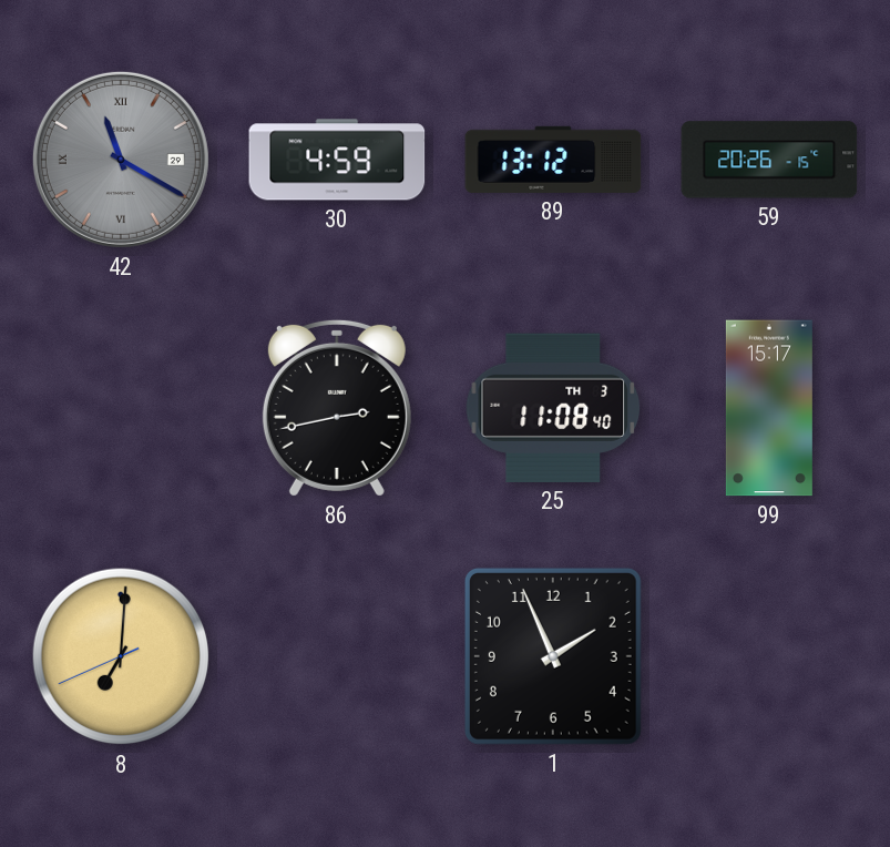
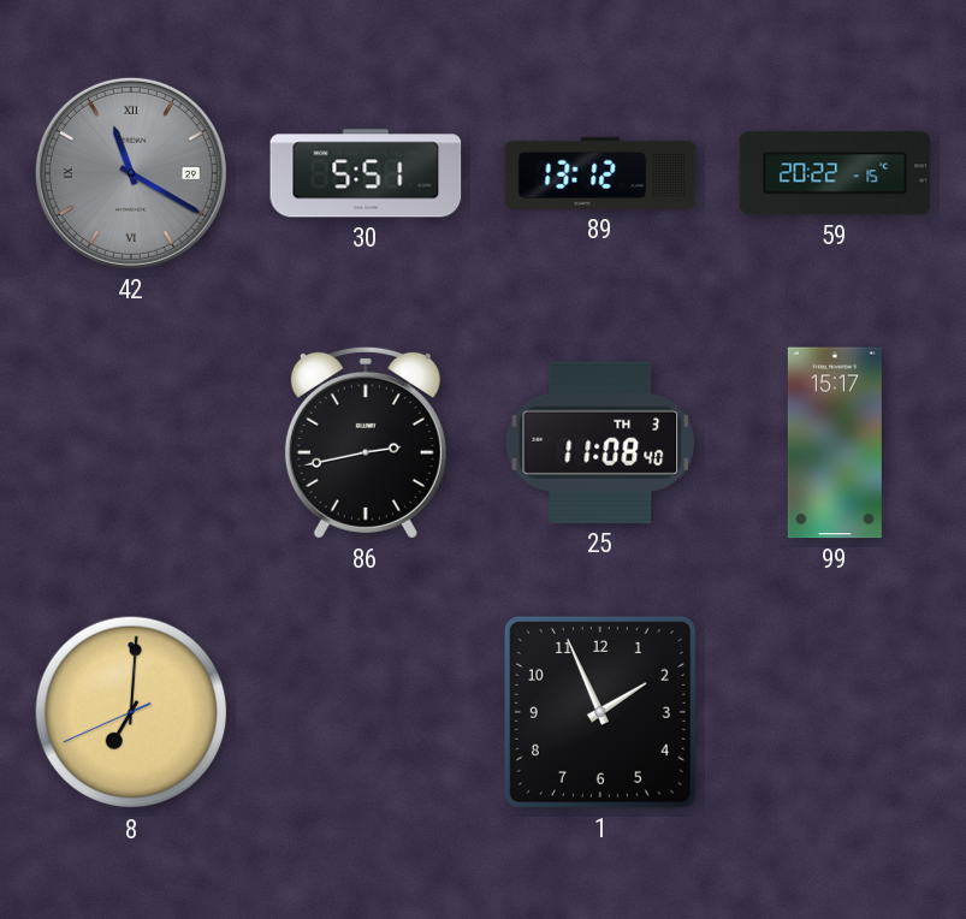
30: 4:59 -> 5:51 (366, 173)
59: 20:26 -> 20:22 (835, 173)
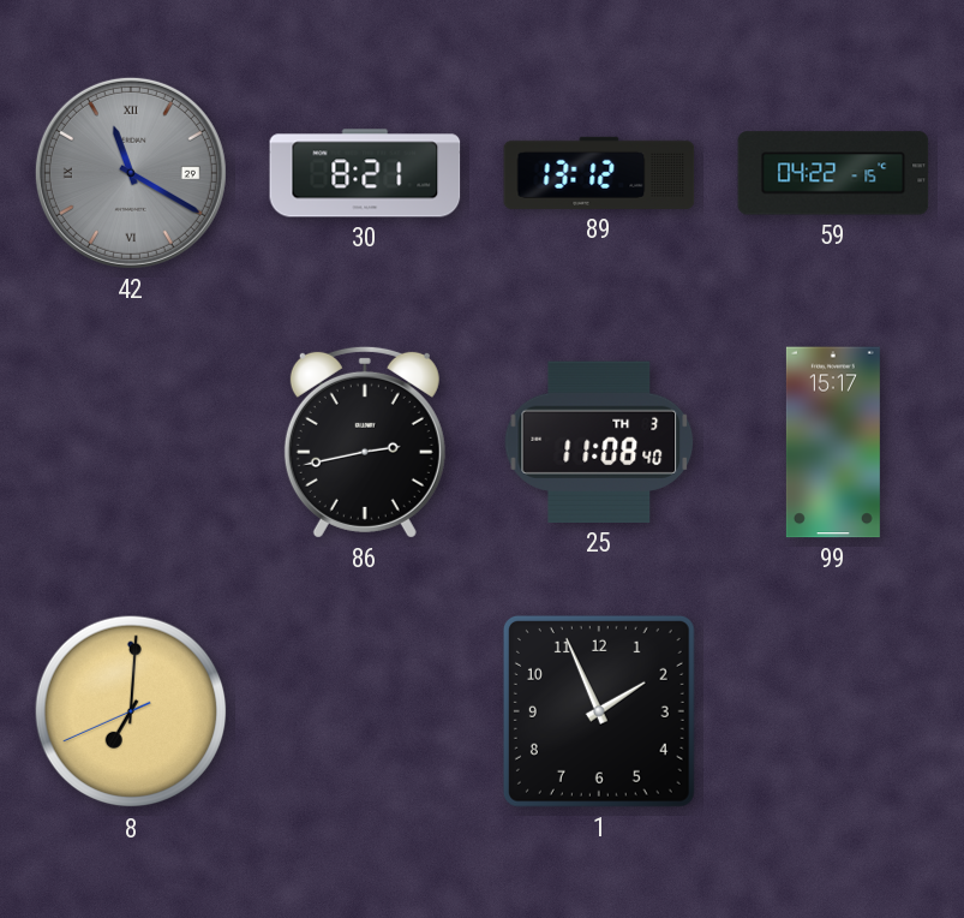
30: 5:51 -> 8:21 (365, 173)
59: 20:22 -> 04:22 (833, 173)
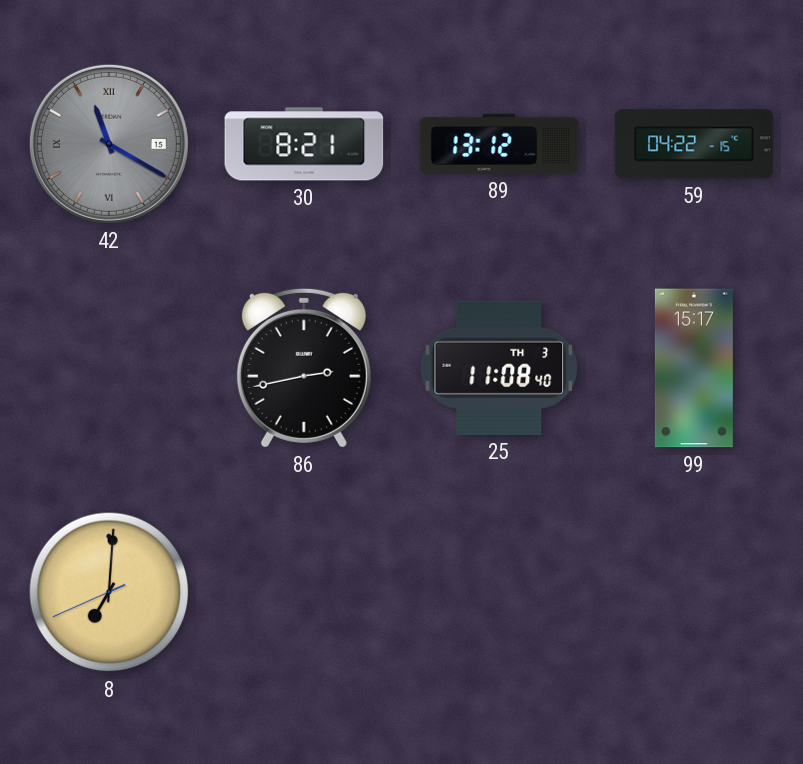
42 date: 29 -> 15 (109, 144)
1: 1:56 -> none (599, 711)
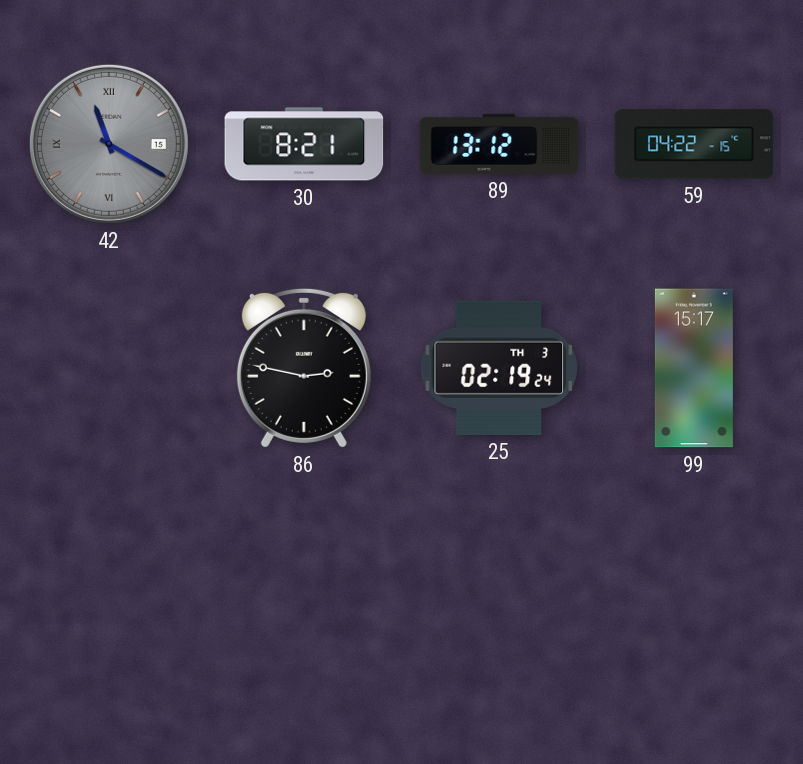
86: 2:43 -> 2:47 (304, 368)
25: 11:08 -> 02:19 (499, 368)
8: 7:00 -> none (109, 592)
